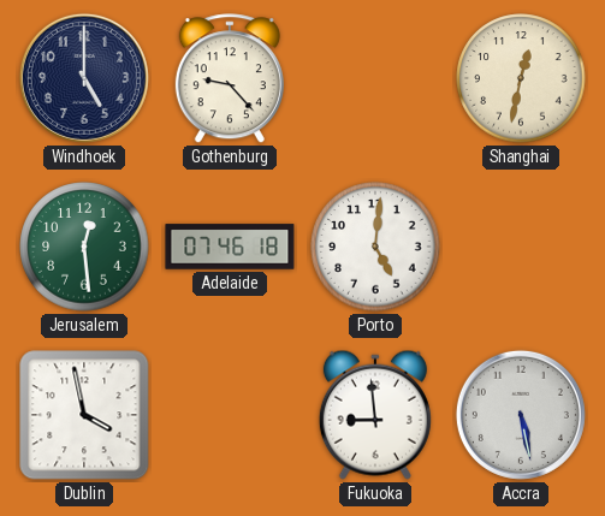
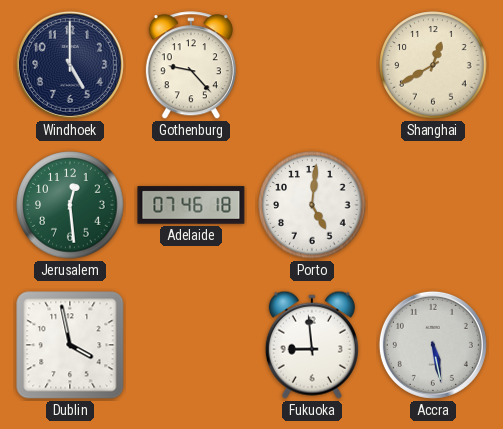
Shanghai: 12:32 -> 12:40 (433, 65)
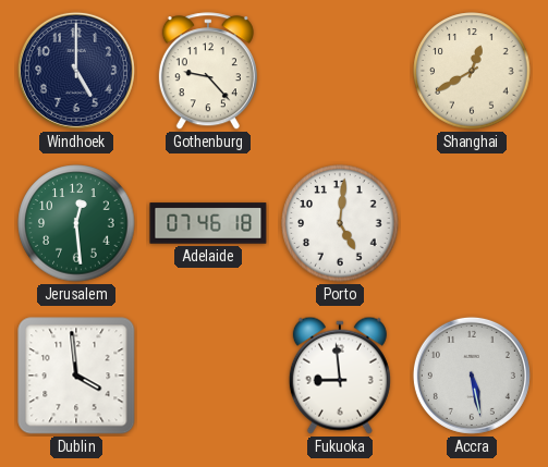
Dublin: 3:58 -> 3:59 (76, 376)
